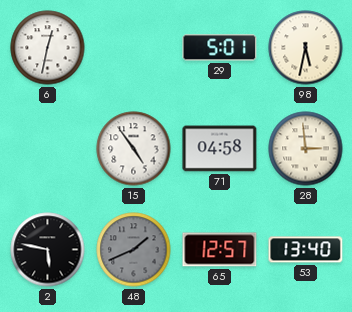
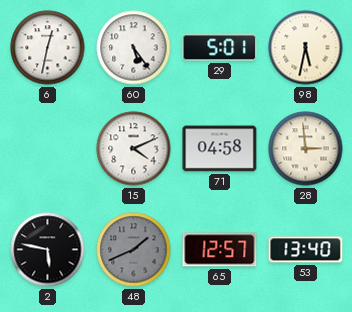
60: none -> 5:24 (134, 48)
15: 4:54 -> 4:11 (134, 149)
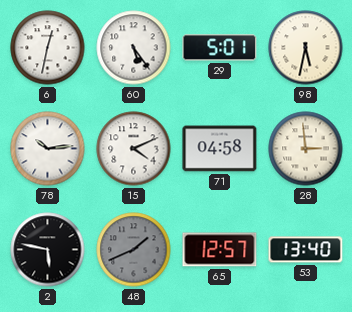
78: none -> 10:14 (48, 149)
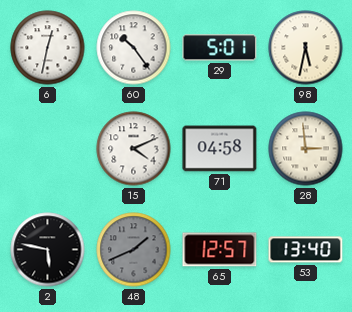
60: 5:24 -> 10:24 (134, 48)
78: 10:14 -> none (48, 149)
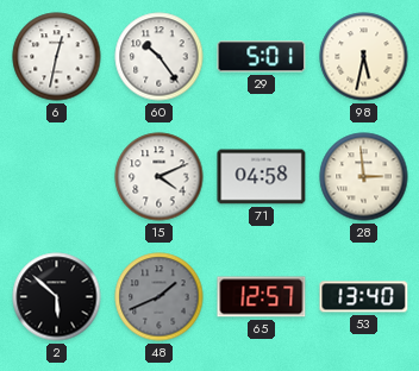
2: 5:47 -> 5:52 (57, 297)
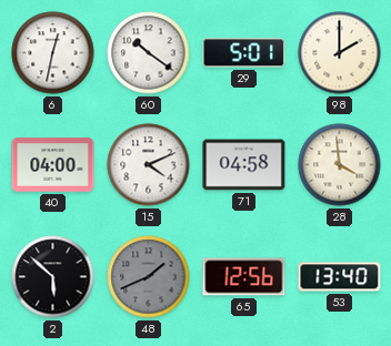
60: 10:24 -> 10:21 (149, 53)
98: 5:32 -> 2:00 (340, 53)
40: none -> 04:00 (53, 165)
28: 2:59 -> 3:59 (340, 165)
65: 12:57 -> 12:56 (244, 277)
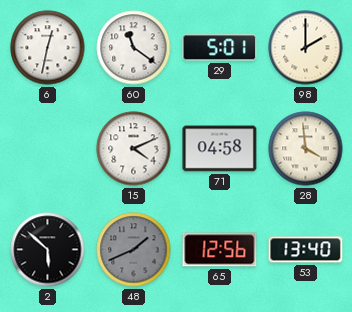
60: 10:21 -> 11:21 (134, 48)
40: 04:00 -> none (53, 165)
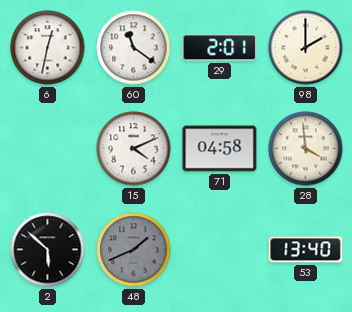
29: 5:01 -> 2:01 (220, 48)
65: 12:56 -> none (220, 250)
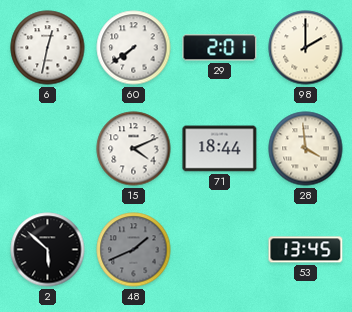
60: 11:21 -> 7:39 (134, 48)
71: 04:58 -> 18:44 (220, 149)
53: 13:40 -> 13:45 (306, 250)
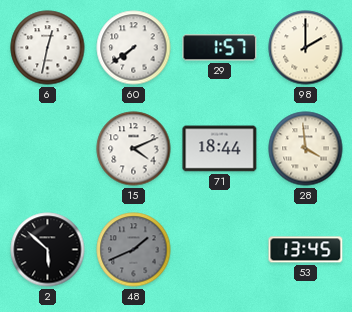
29: 2:01 -> 1:57 (220, 48)
